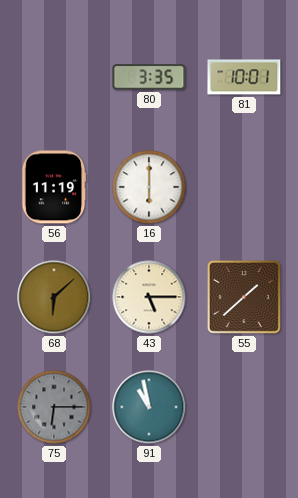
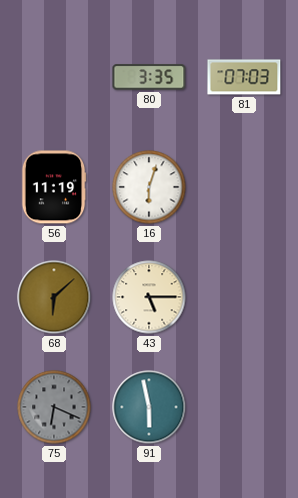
81: 10:01 -> 07:03 (244, 77)
16: 6:00 -> 6:03 (149, 187)
55: 1:38 -> none (244, 297)
75: 6:15 -> 6:19 (54, 407)
91: 10:58 -> 5:58 (149, 407)
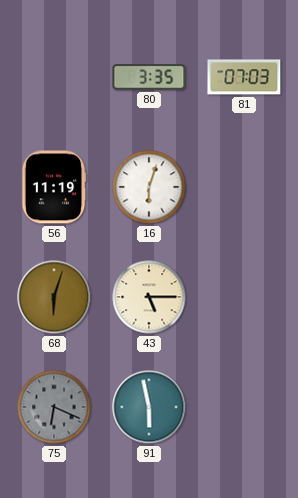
68: 6:08 -> 6:03 (54, 297)
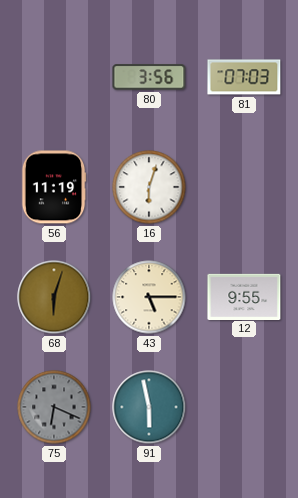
80: 3:35 -> 3:56 (149, 77)
12: none -> 9:55 (244, 296)
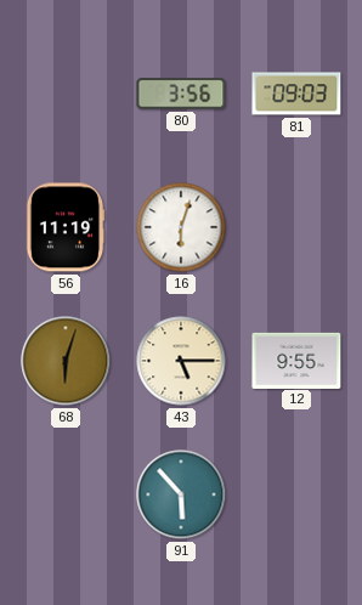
81: 07:03 -> 09:03 (296, 94)
75: 6:19 -> none (54, 407)
91: 5:58 -> 5:53 (181, 494)
